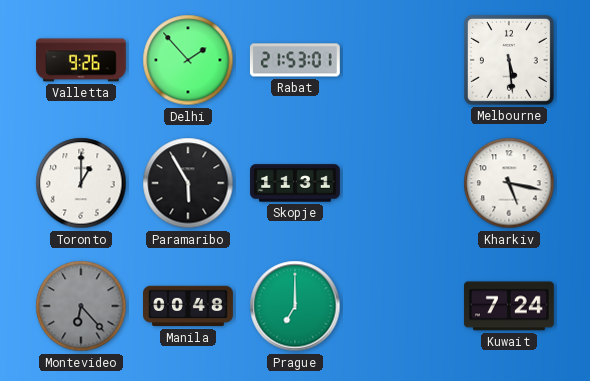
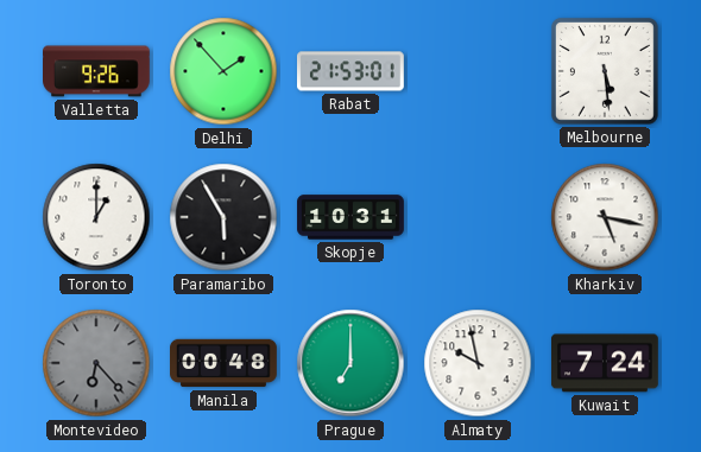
Skopje: 11:31 -> 10:31 (350, 217)
Almaty: none -> 9:58 (478, 363)
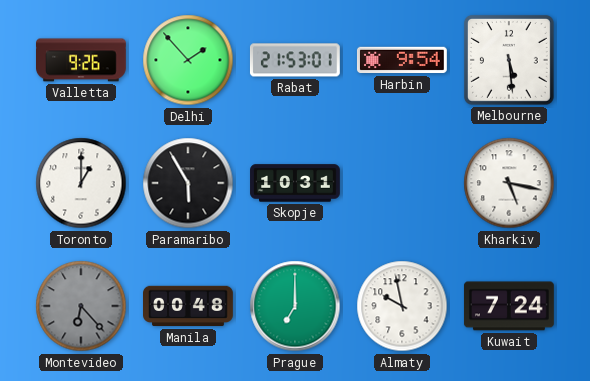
Harbin: none -> 9:54 (402, 60)
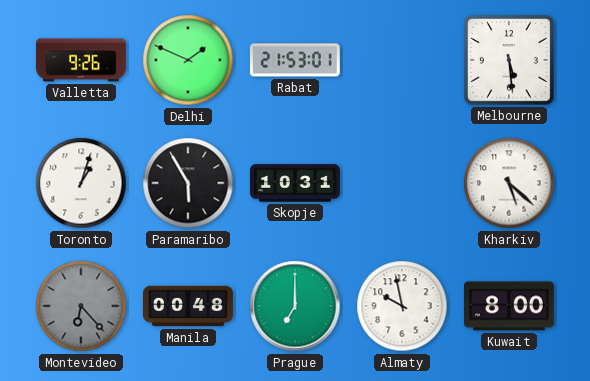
Delhi: 1:53 -> 1:49 (188, 60)
Harbin: 9:54 -> none (402, 60)
Toronto: 1:00 -> 1:03 (81, 183)
Kharkiv: 5:17 -> 5:22 (509, 183)
Kuwait: 7:24 -> 8:00 (509, 306)
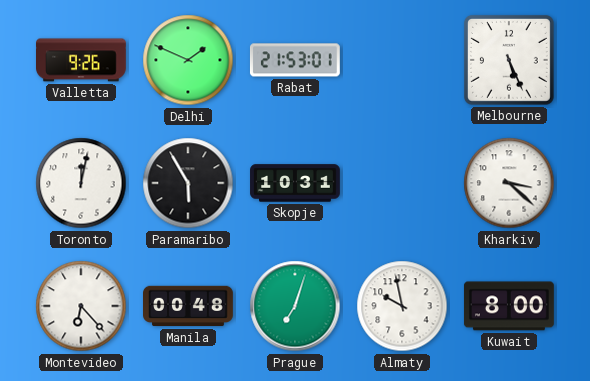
Melbourne: 5:29 -> 5:26 (509, 60)
Toronto: 1:03 -> 12:02 (81, 183)
Kharkiv: 5:22 -> 3:22 (509, 183)
Montevideo dial: grey -> white (81, 306)
Prague: 7:00 -> 7:03 (295, 306)
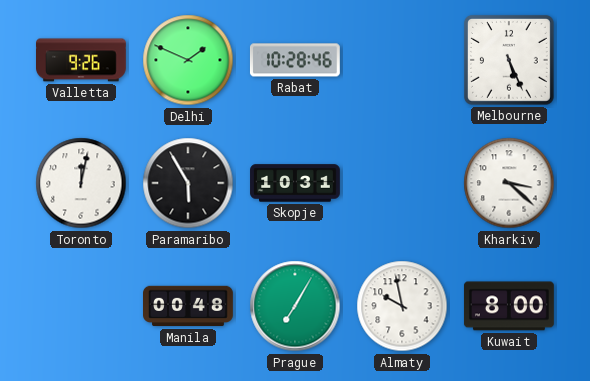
Rabat: 21:53 -> 10:28 (295, 60)
Montevideo: 6:23 -> none (81, 306)
Prague: 7:03 -> 7:05 (295, 306)
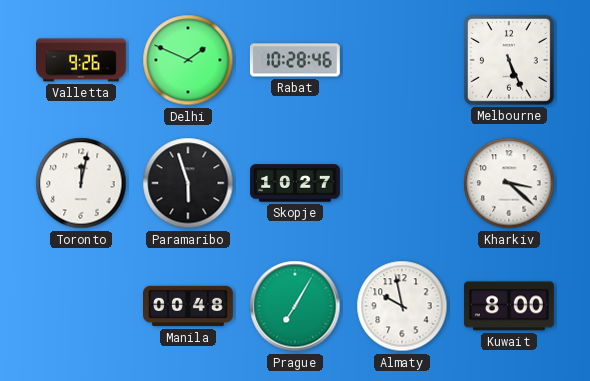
Paramaribo: 5:55 -> 5:57 (188, 183)
Skopje: 10:31 -> 10:27 (295, 183)
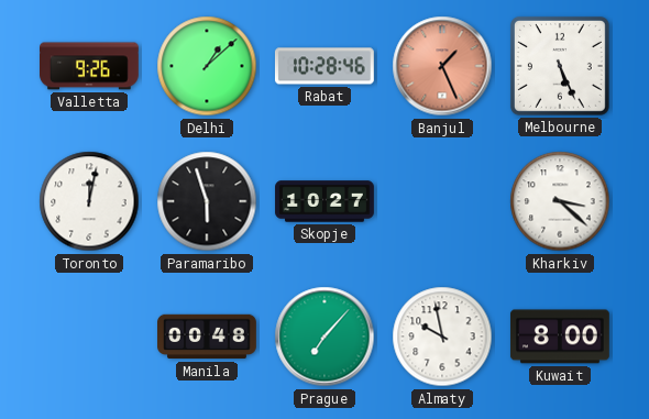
Delhi: 1:49 -> 1:08 (207, 66)
Banjul: none -> 1:26 (442, 66)
Prague: 7:05 -> 7:07 (324, 337)
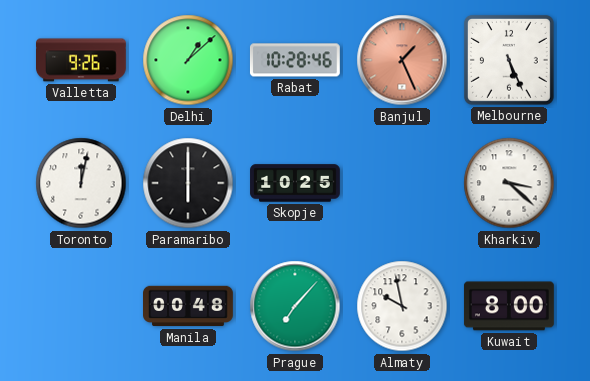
Paramaribo: 5:57 -> 6:00 (188, 183)
Skopje: 10:27 -> 10:25 (295, 183)
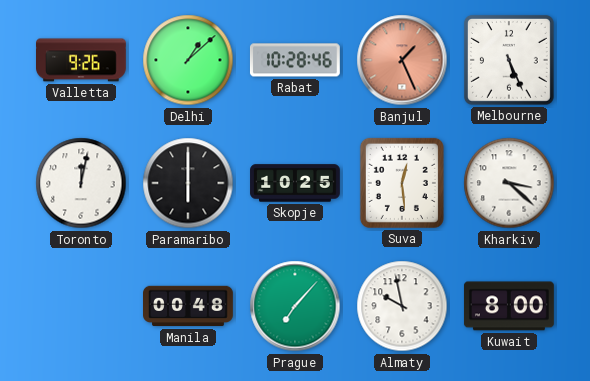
Suva: none -> 12:29 (402, 183)
